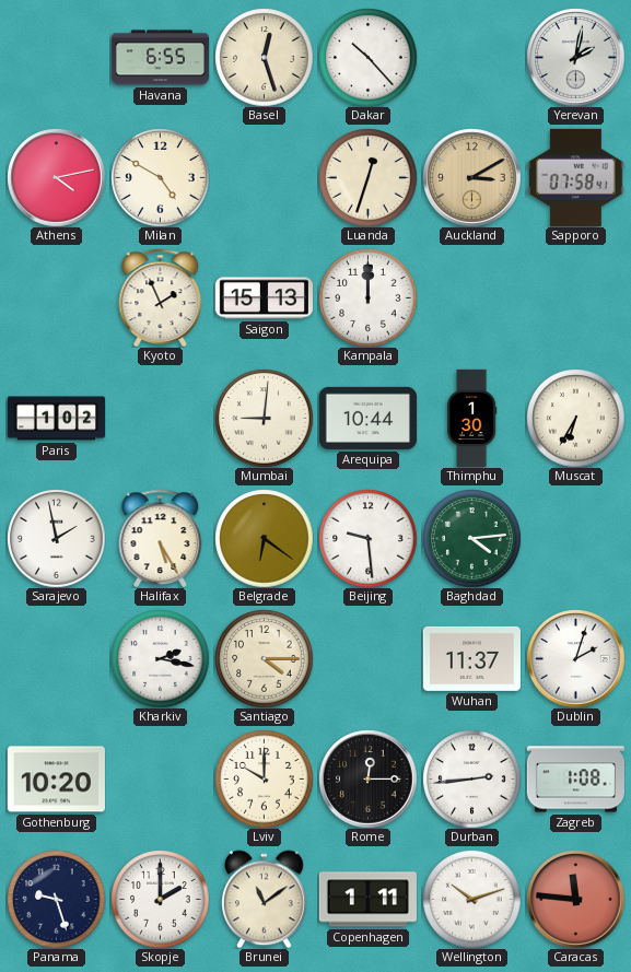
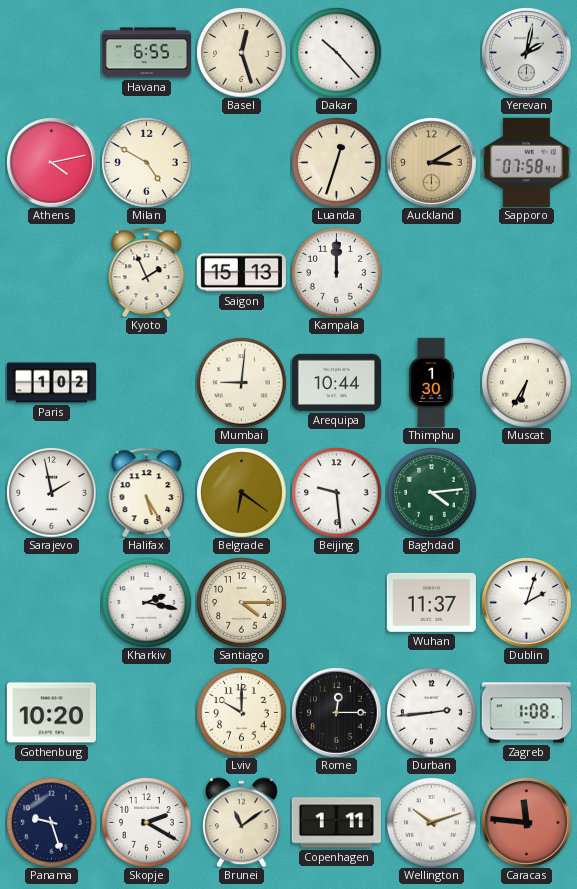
Skopje: 2:00 -> 2:20 (146, 822)
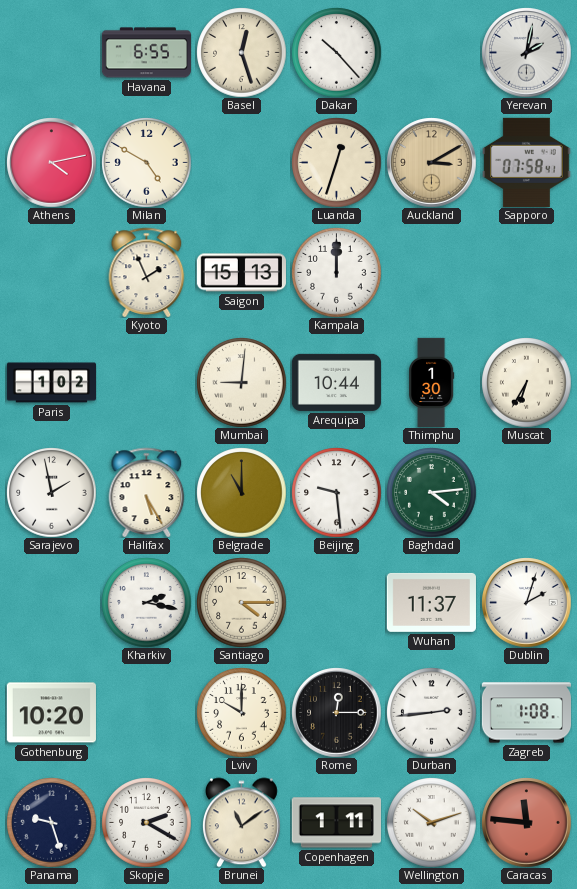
Belgrade: 6:21 -> 11:00 (241, 492)
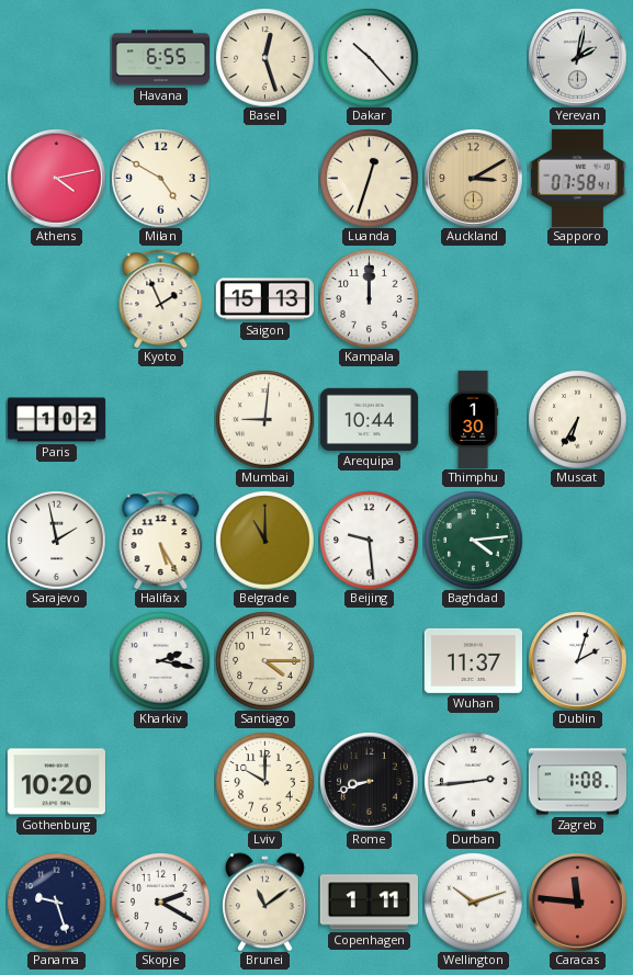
Rome: 12:15 -> 8:42 (369, 781)
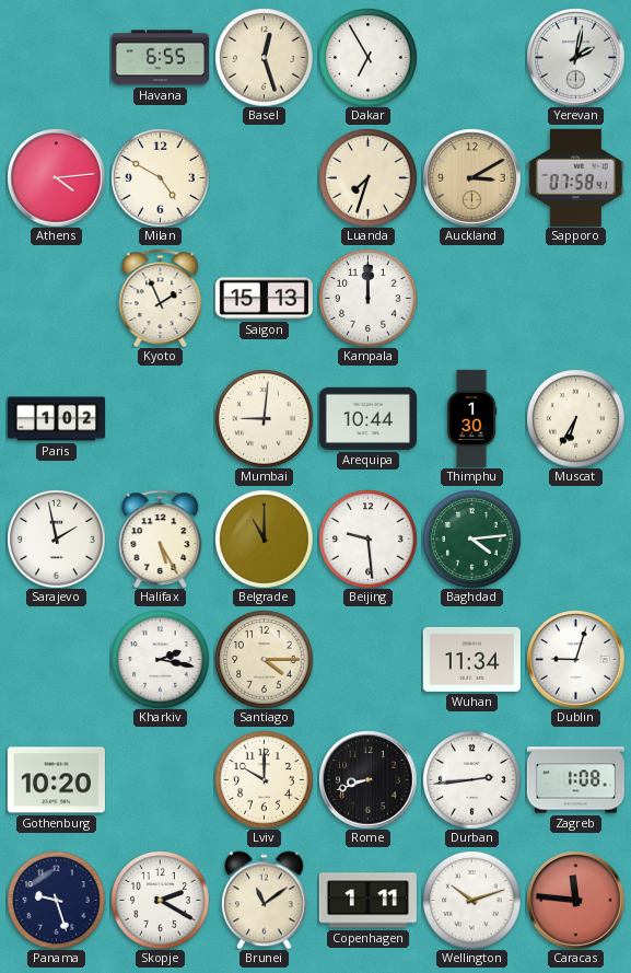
Dakar: 10:23 -> 6:55 (367, 57)
Athens: 4:13 -> 4:14 (56, 177)
Luanda: 12:33 -> 7:33 (367, 177)
Wuhan: 11:37 -> 11:34 (471, 659)
Dublin: 2:03 -> 9:03 (575, 659)
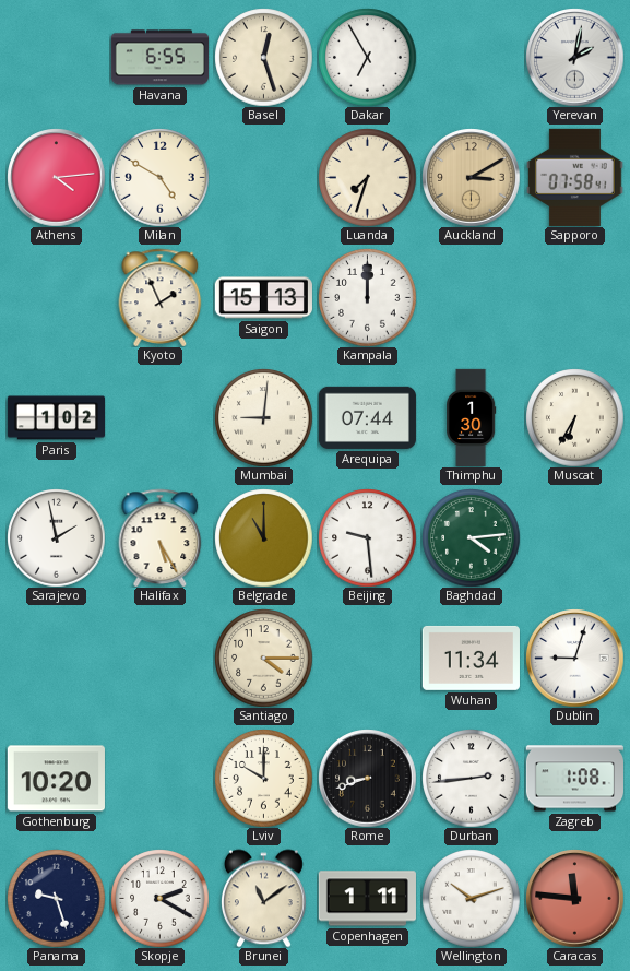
Arequipa: 10:44 -> 07:44 (367, 417)
Kharkiv: 2:17 -> none (160, 659)
